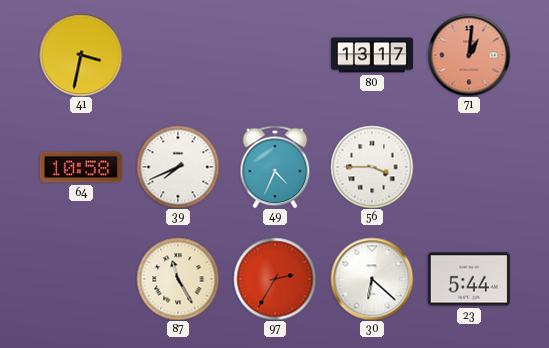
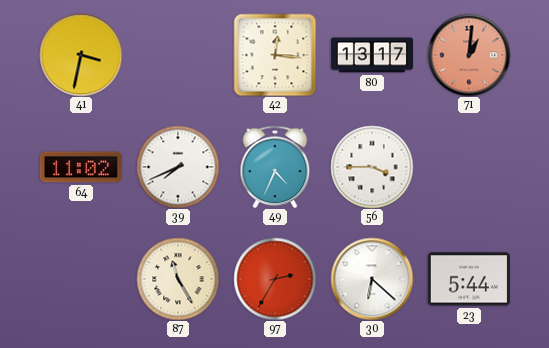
42: none -> 12:16 (275, 55)
64: 10:58 -> 11:02 (81, 167)
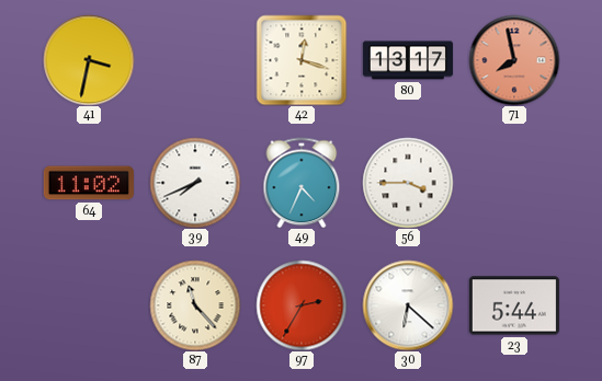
42: 12:16 -> 12:18 (302, 60)
71: 1:01 -> 7:58 (514, 60)
87: 11:25 -> 11:23 (195, 305)
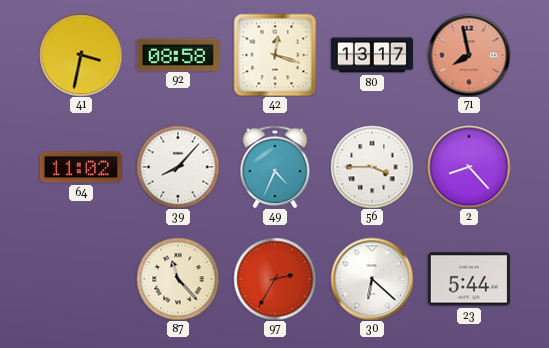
92: none -> 08:58 (178, 54)
39: 7:41 -> 8:07 (178, 167)
2: none -> 8:23 (469, 167)
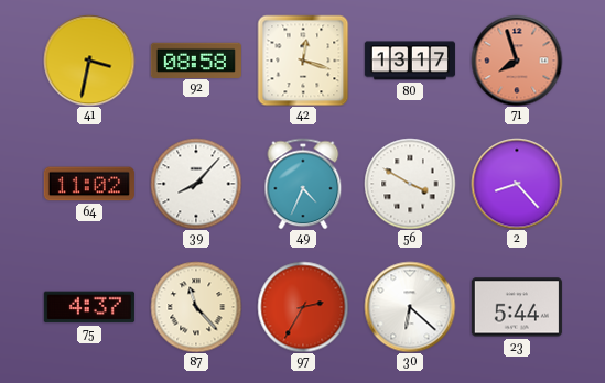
71: 7:58 -> 7:57 (517, 61)
56: 3:45 -> 3:50 (410, 184)
75: none -> 4:37 (89, 307)
